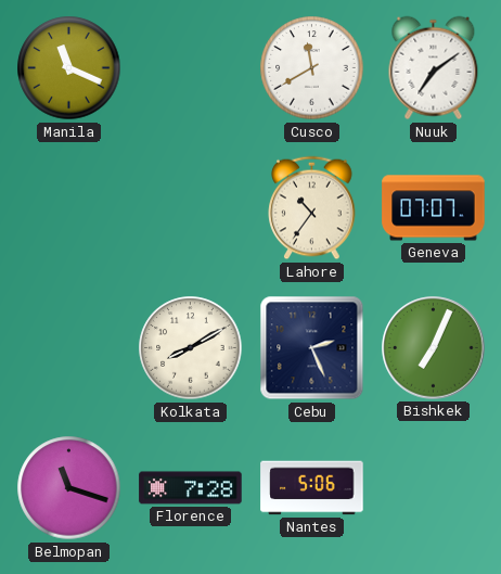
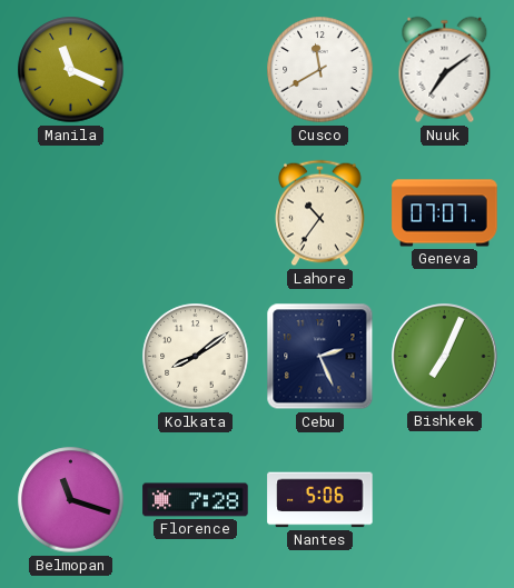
Kolkata: 8:10 -> 8:09 (196, 357)
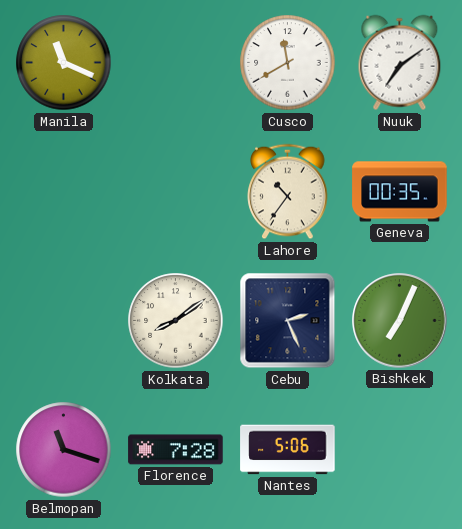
Geneva: 07:07 -> 00:35 (400, 192)
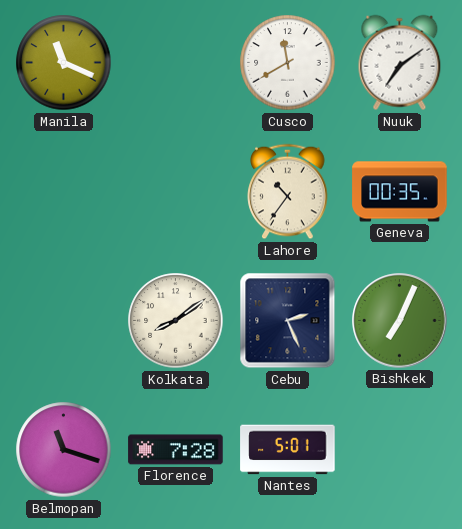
Nantes: 5:06 -> 5:01 (288, 450)
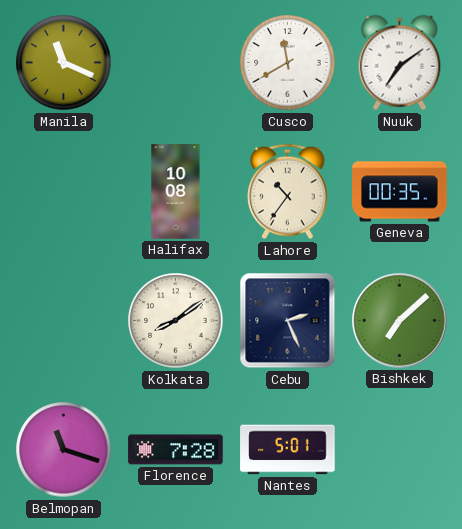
Halifax: none -> 10:08 (176, 192)
Bishkek: 7:04 -> 7:08 (400, 321)
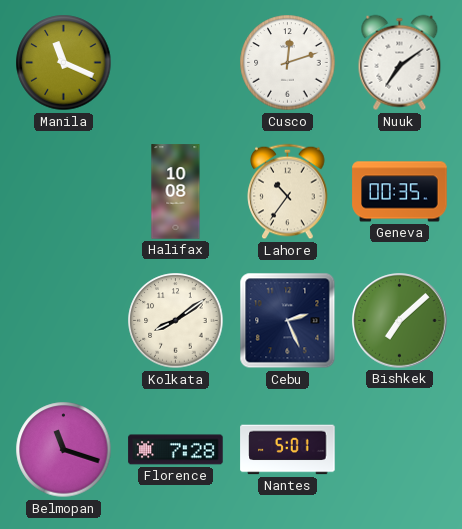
Cusco: 11:40 -> 12:12 (288, 63)
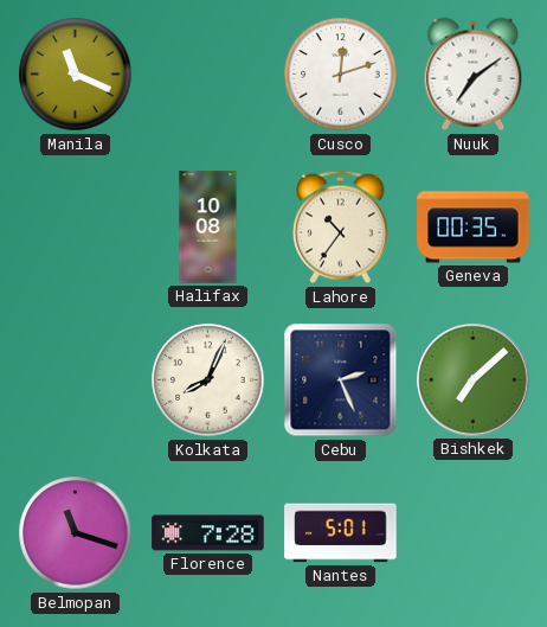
Kolkata: 8:09 -> 8:04 (208, 380)
